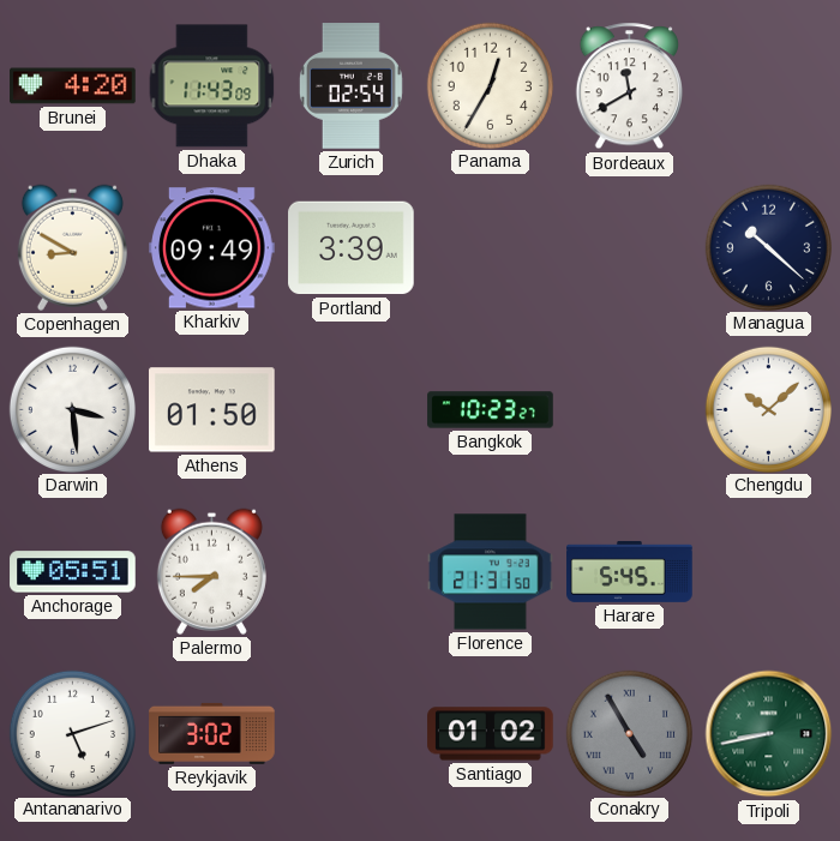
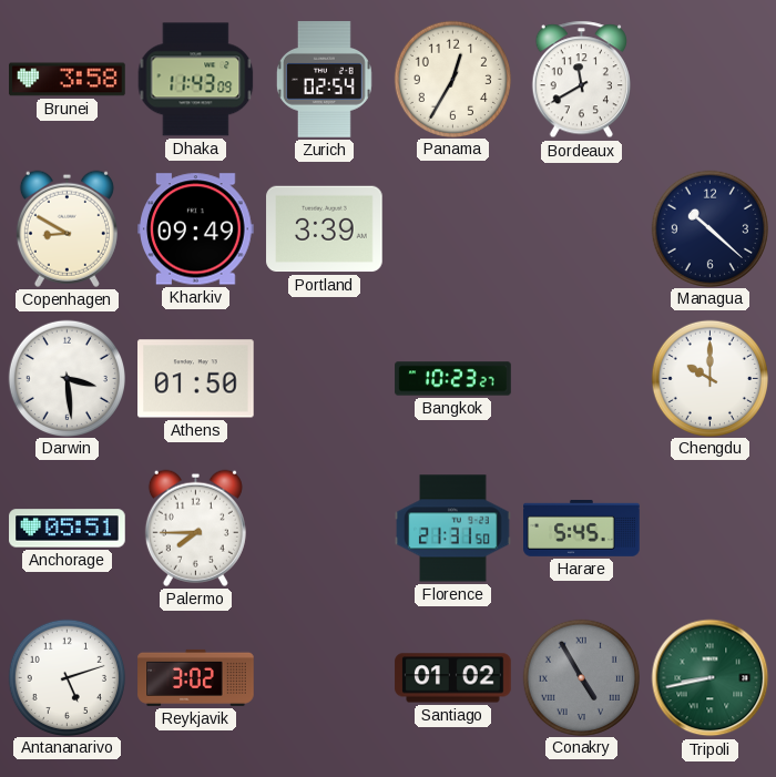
Brunei: 4:20 -> 3:58 (68, 80)
Chengdu: 10:08 -> 10:00 (709, 378)
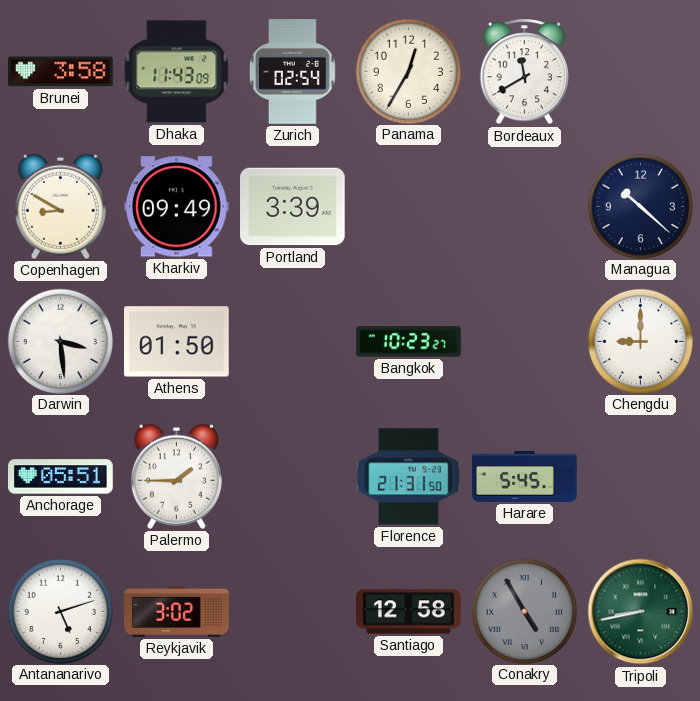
Chengdu: 10:00 -> 9:00 (640, 341)
Palermo: 7:45 -> 1:45 (176, 476)
Santiago: 01:02 -> 12:58 (409, 612)
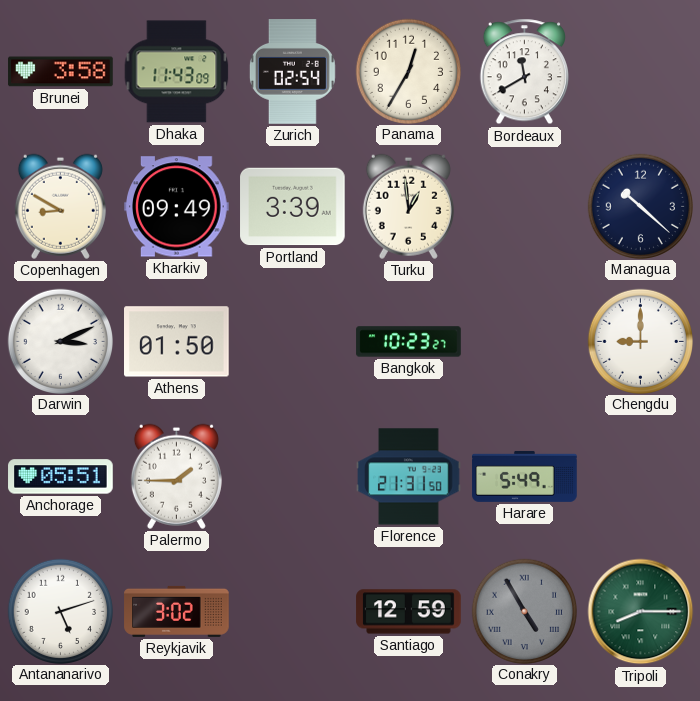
Turku: none -> 12:59 (408, 206)
Darwin: 3:29 -> 3:11 (60, 341)
Harare: 5:45 -> 5:49 (525, 476)
Santiago: 12:58 -> 12:59 (409, 612)
Tripoli: 8:43 -> 8:15 (641, 612)
